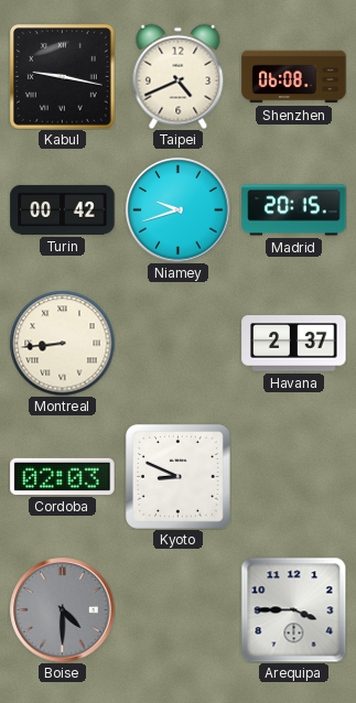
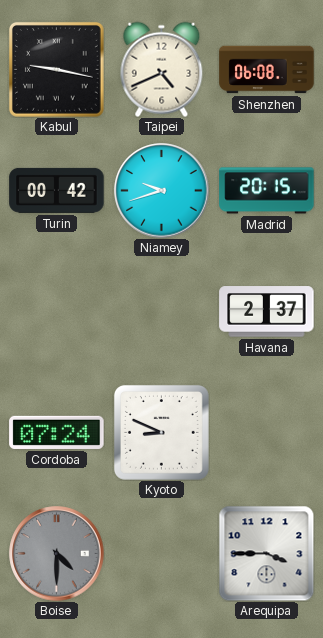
Montreal: 8:44 -> none (62, 343)
Cordoba: 02:03 -> 07:24 (57, 432)
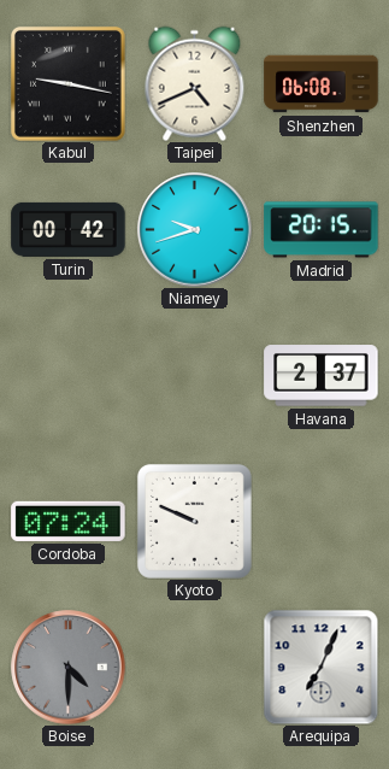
Kyoto: 8:49 -> 9:49 (194, 521)
Arequipa: 3:45 -> 7:04 (320, 667)
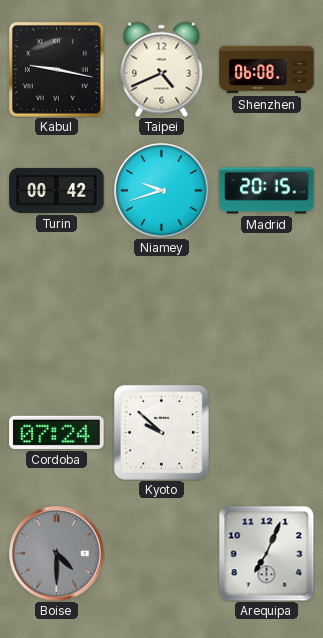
Havana: 2:37 -> none (322, 376)
Kyoto: 9:49 -> 9:52 (161, 432)
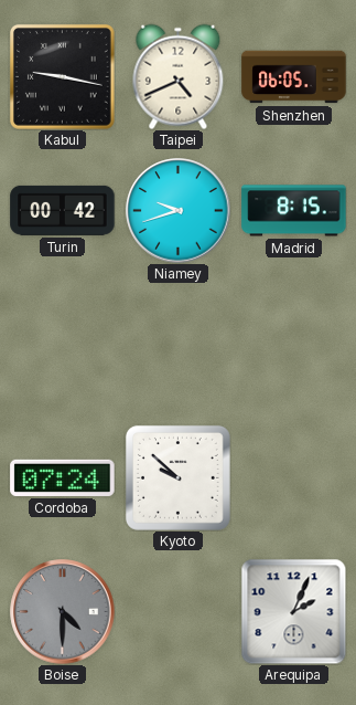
Shenzhen: 06:08 -> 06:05 (294, 77)
Madrid: 20:15 -> 8:15 (294, 211)
Arequipa: 7:04 -> 2:04 (293, 611)
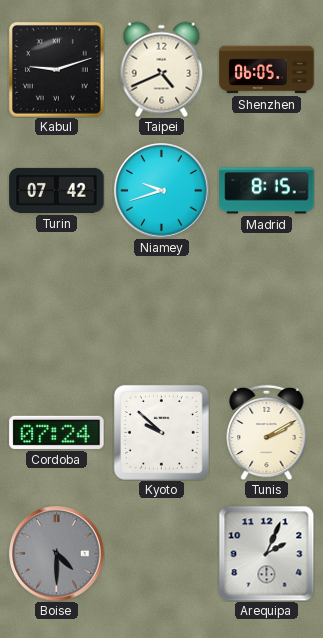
Kabul: 9:17 -> 9:12 (56, 69)
Turin: 00:42 -> 07:42 (57, 190)
Tunis: none -> 2:10 (267, 432)
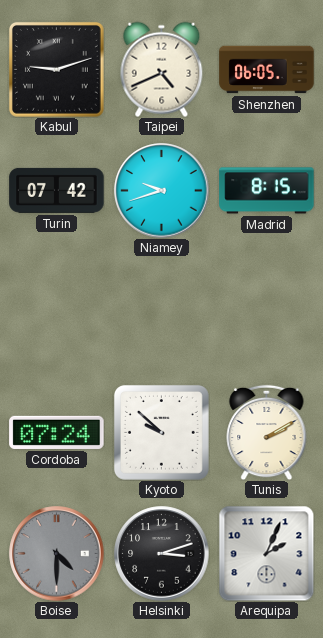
Helsinki: none -> 3:12 (162, 554)
